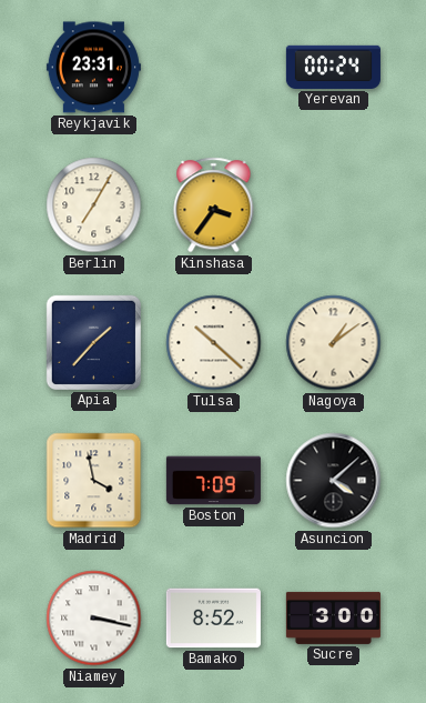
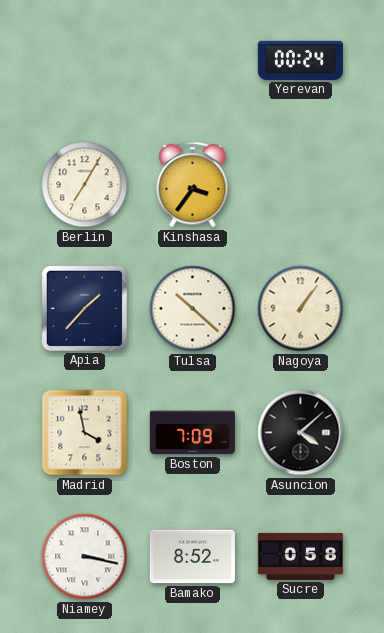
Reykjavik: 23:31 -> none (93, 68)
Nagoya: 1:09 -> 1:06 (301, 309)
Sucre: 3:00 -> 0:58 (300, 556)
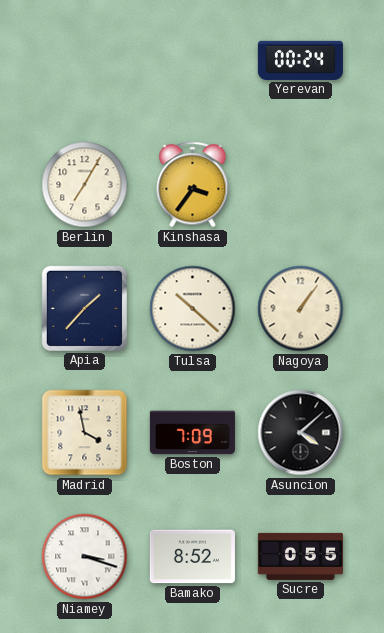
Niamey: 3:17 -> 3:18 (85, 557)
Sucre: 0:58 -> 0:55 (300, 556)
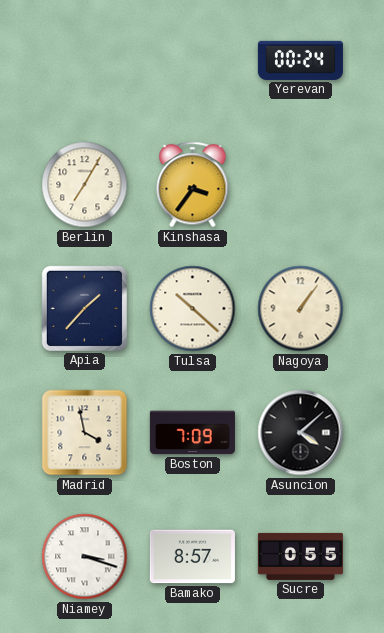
Bamako: 8:52 -> 8:57 (192, 557)
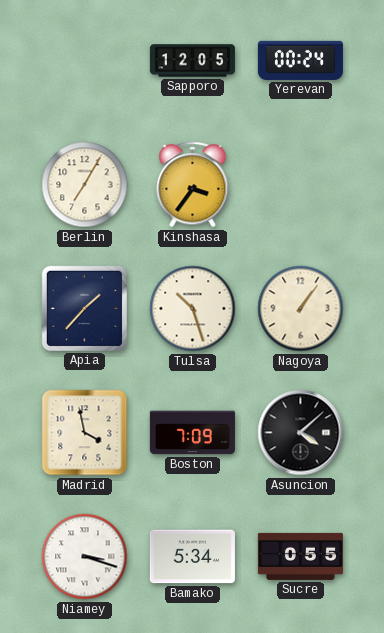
Sapporo: none -> 12:05 (192, 61)
Tulsa: 10:22 -> 10:27 (193, 309)
Bamako: 8:57 -> 5:34 (192, 557)
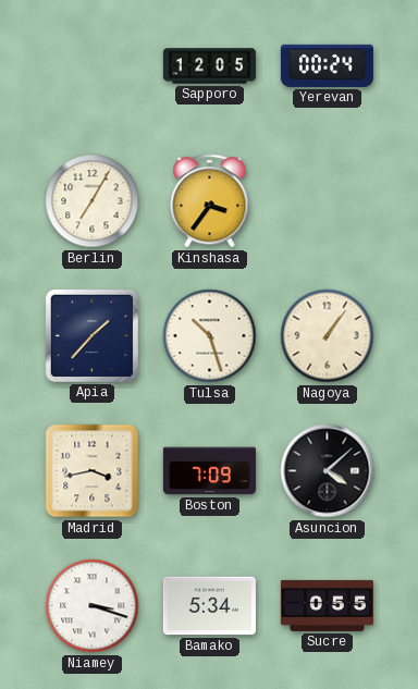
Madrid: 3:58 -> 3:43 (93, 471)
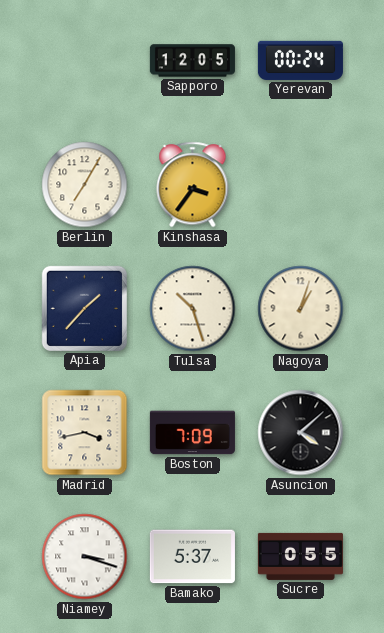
Nagoya: 1:06 -> 1:03 (301, 309)
Bamako: 5:34 -> 5:37 (192, 557)
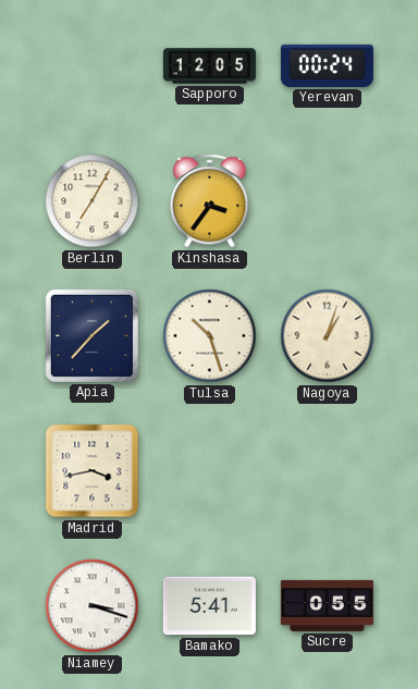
Boston: 7:09 -> none (192, 433)
Asuncion: 4:08 -> none (301, 433)
Bamako: 5:37 -> 5:41 (209, 606)
